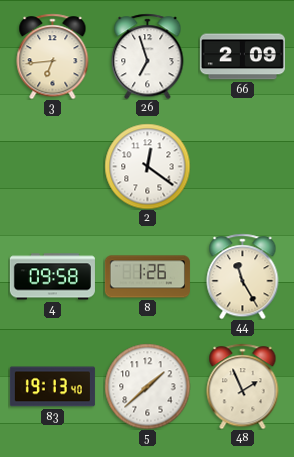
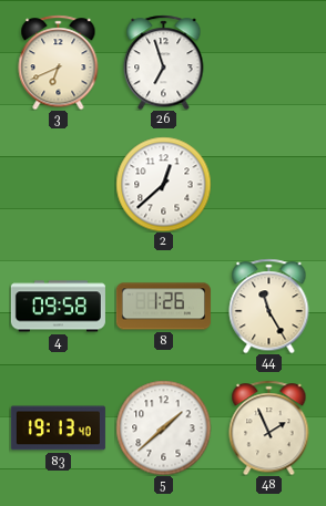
3: 6:44 -> 6:41 (59, 62)
66: 2:09 -> none (242, 57)
2: 12:21 -> 12:38 (163, 184)
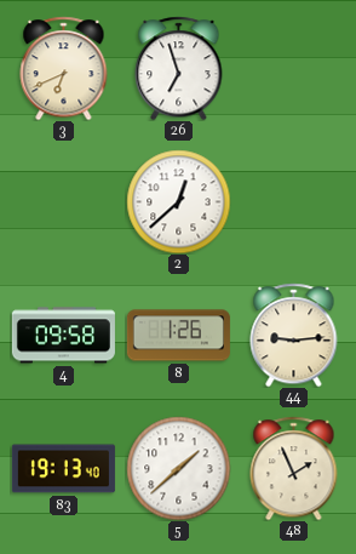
44: 11:25 -> 9:14 (294, 335)
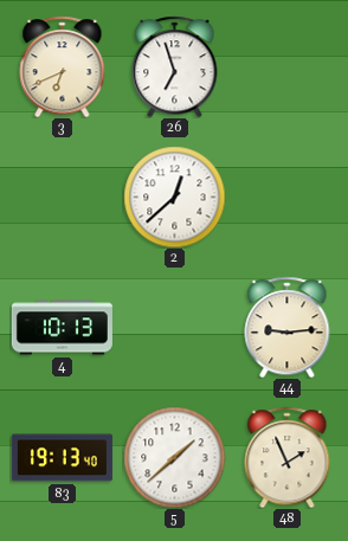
4: 09:58 -> 10:13 (62, 328)
8: 1:26 -> none (178, 336)
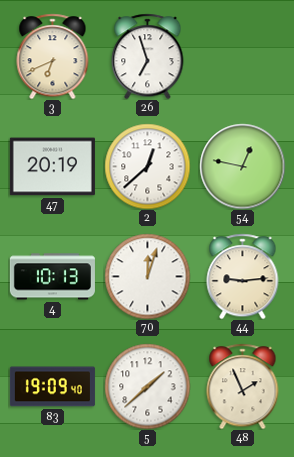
47: none -> 20:19 (52, 167)
54: none -> 12:47 (242, 166)
70: none -> 12:03 (147, 276)
83: 19:13 -> 19:09 (52, 387)
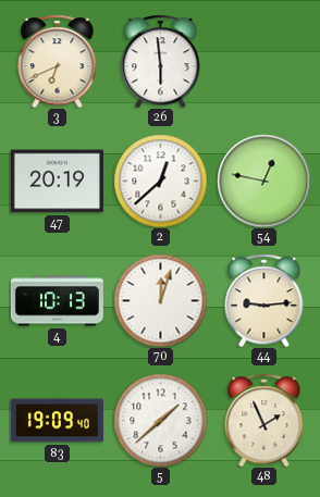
26: 6:57 -> 5:59 (161, 61)
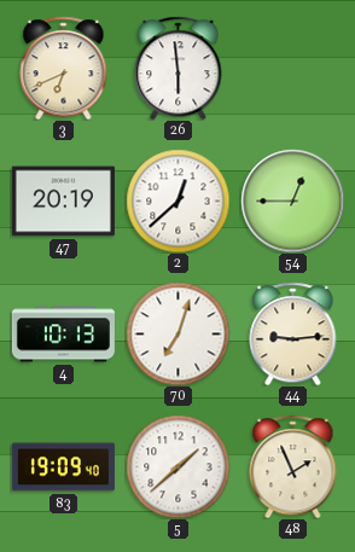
54: 12:47 -> 12:45 (292, 201)
70: 12:03 -> 7:03 (177, 333)
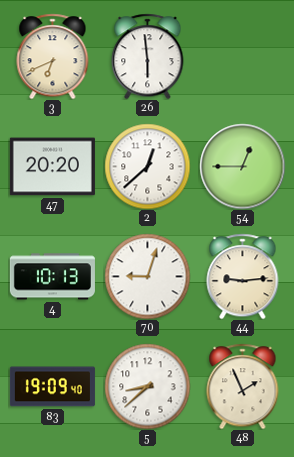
47: 20:19 -> 20:20 (52, 167)
70: 7:03 -> 9:03 (147, 276)
5: 1:38 -> 8:38 (147, 386)
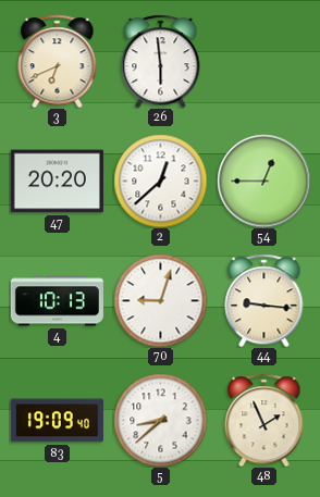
44: 9:14 -> 9:16 (264, 300)
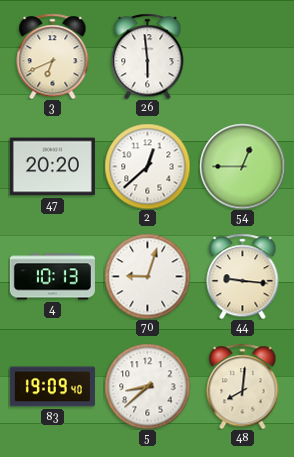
48: 1:56 -> 8:01 (243, 386)
